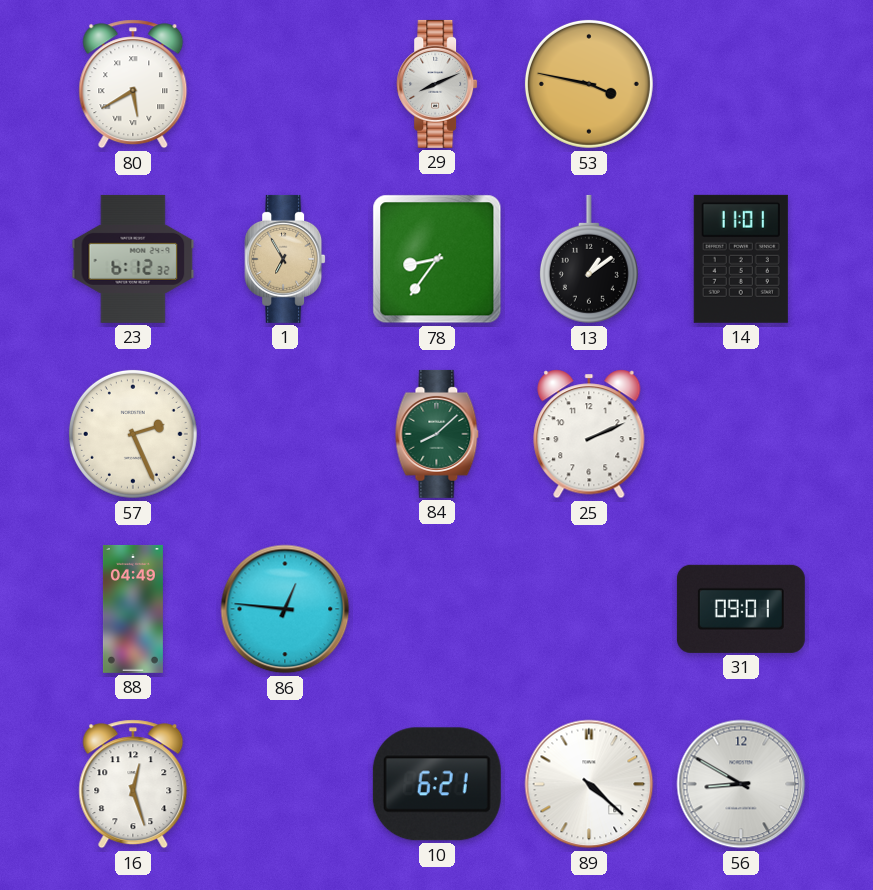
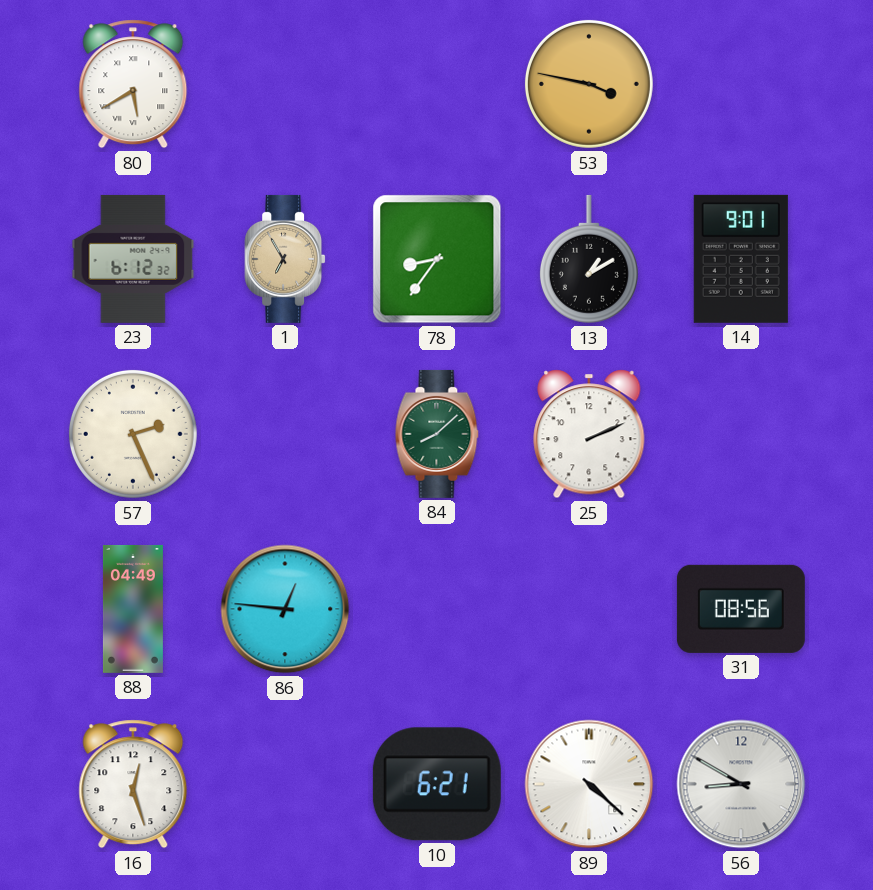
29: 8:11 -> none (437, 84)
13: 1:09 -> 1:10 (589, 259)
14: 11:01 -> 9:01 (741, 259)
31: 09:01 -> 08:56 (741, 609)
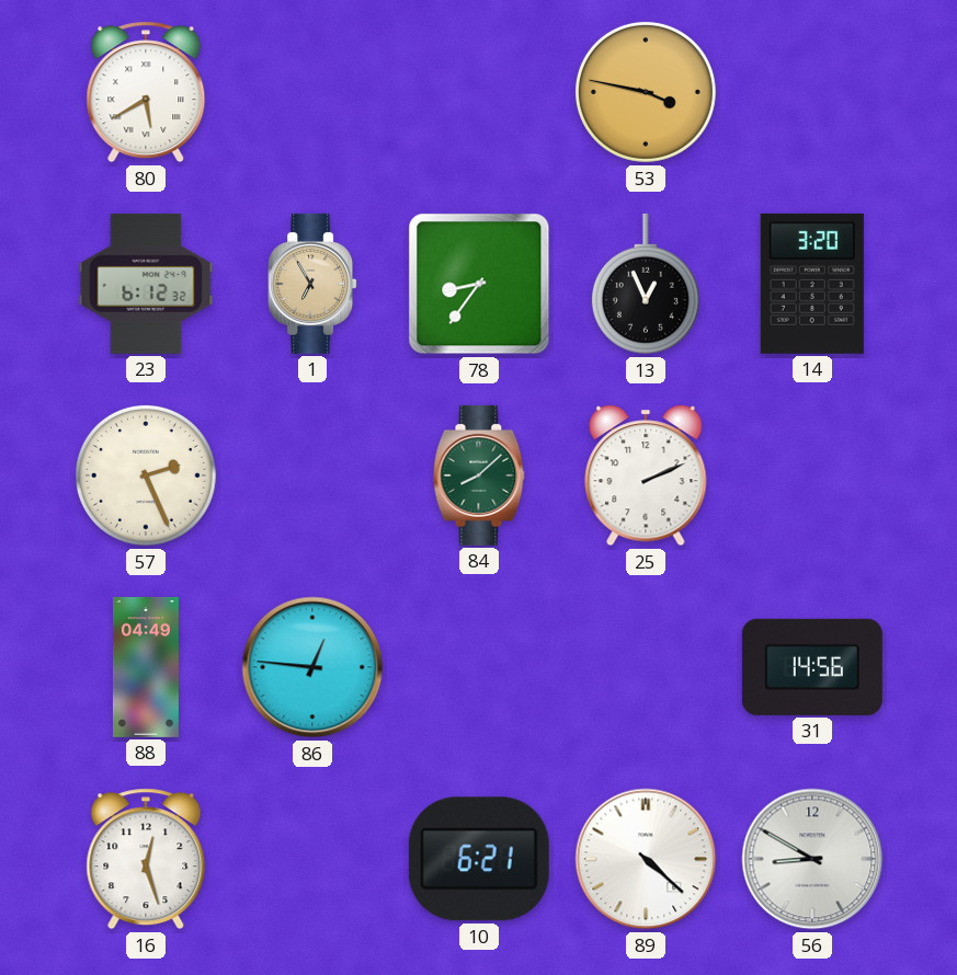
13: 1:10 -> 12:56 (646, 284)
14: 9:01 -> 3:20 (812, 284)
31: 08:56 -> 14:56 (812, 667)
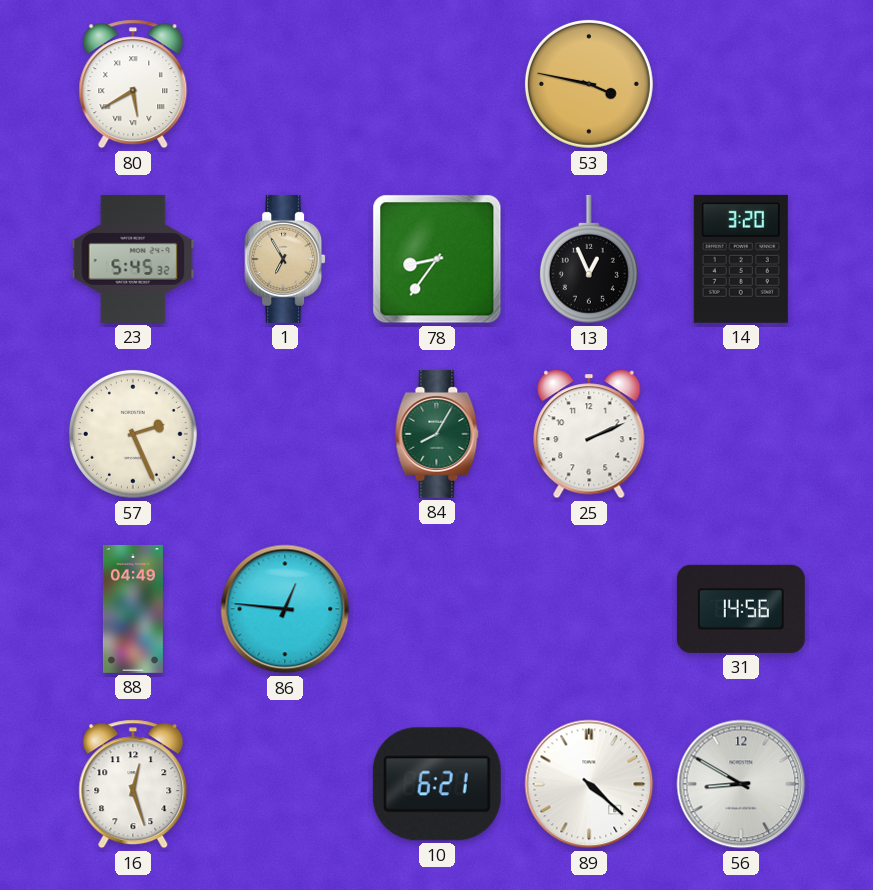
23: 6:12 -> 5:45 (133, 259)
84: 8:08 -> 8:05 (437, 434)
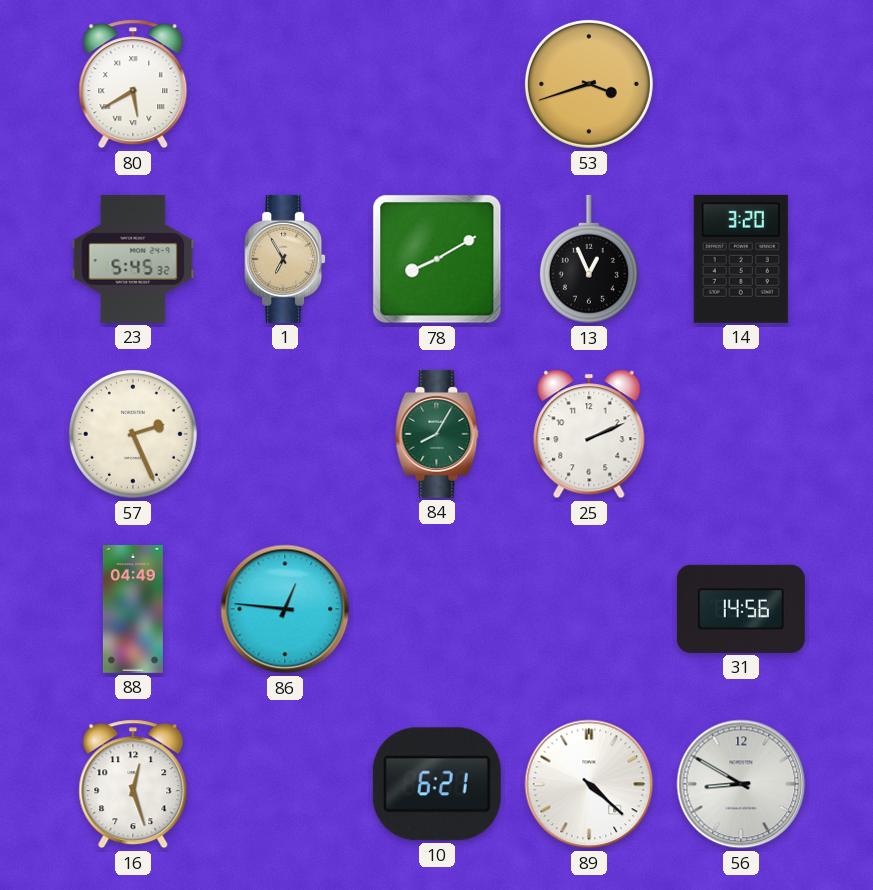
53: 3:47 -> 3:42 (589, 84)
78: 8:36 -> 8:10 (437, 259)
